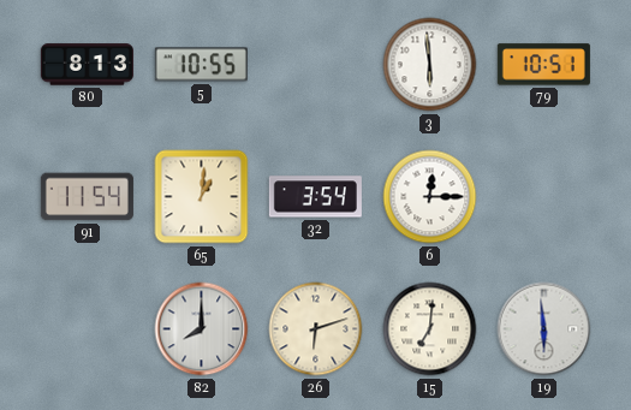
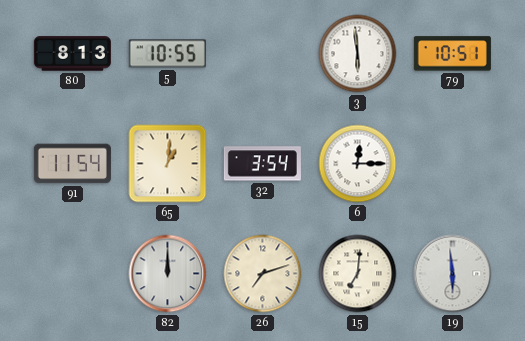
82: 8:00 -> 12:00 (168, 274)
26: 6:12 -> 7:12 (263, 274)
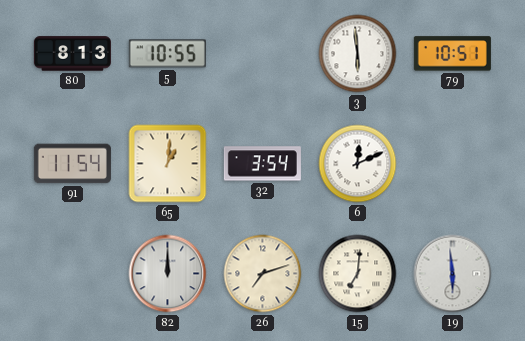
6: 12:15 -> 12:11 (358, 164)
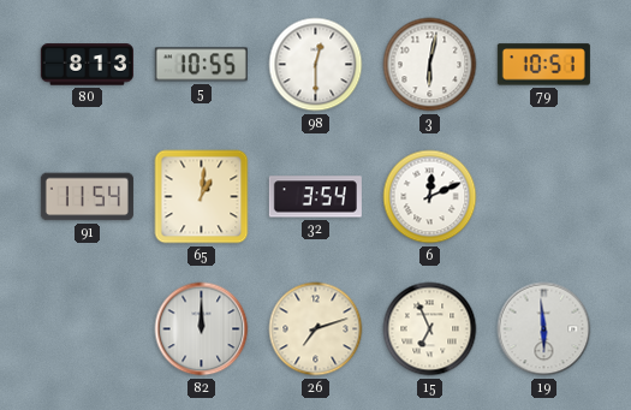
98: none -> 12:30 (316, 65)
3: 5:59 -> 6:02 (430, 65)
15: 7:01 -> 6:56 (430, 329)
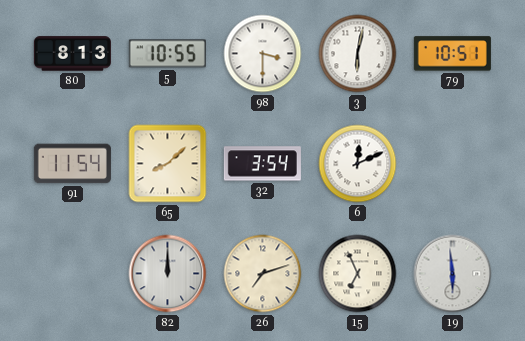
98: 12:30 -> 3:30 (263, 54)
65: 1:01 -> 8:08 (168, 164)
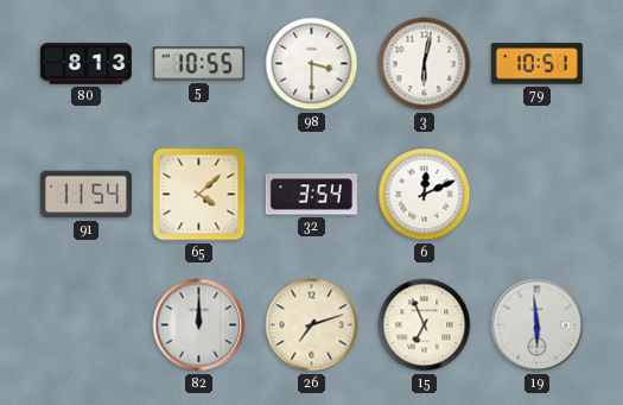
65: 8:08 -> 4:08 (199, 195)
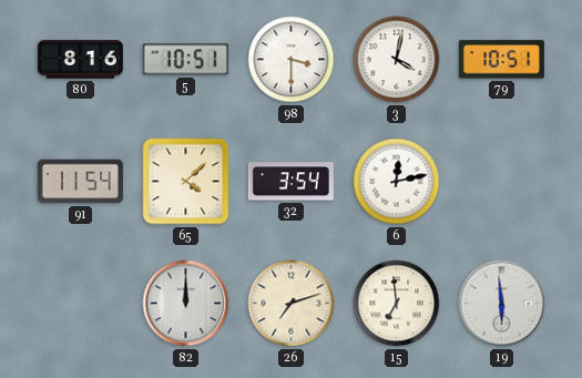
80: 8:13 -> 8:16 (80, 60)
5: 10:55 -> 10:51 (185, 60)
3: 6:02 -> 4:02 (397, 60)
6: 12:11 -> 12:13 (397, 182)
15: 6:56 -> 6:59 (397, 304)
